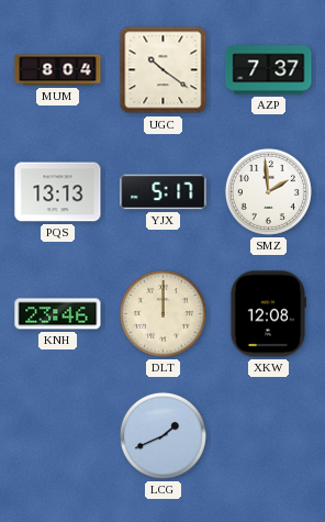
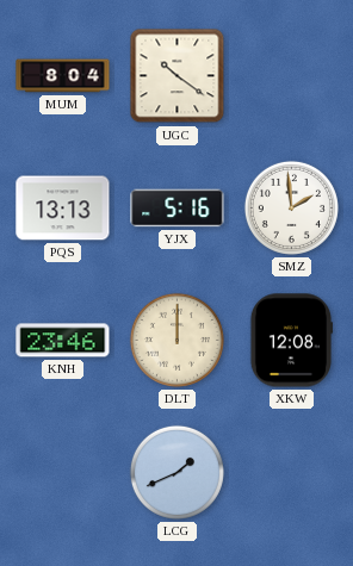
AZP: 7:37 -> none (269, 70)
YJX: 5:17 -> 5:16 (178, 209)
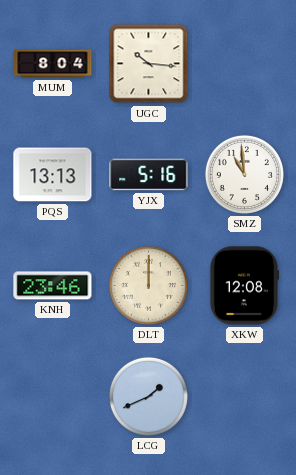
UGC: 10:21 -> 10:16 (149, 64)
SMZ: 1:59 -> 10:59 (244, 174)
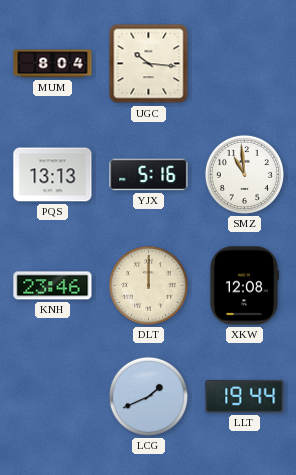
LLT: none -> 19:44 (245, 396)
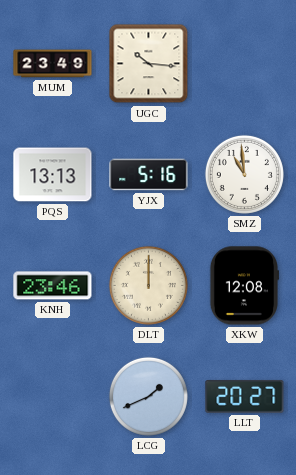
MUM: 8:04 -> 23:49 (53, 64)
LLT: 19:44 -> 20:27 (245, 396)
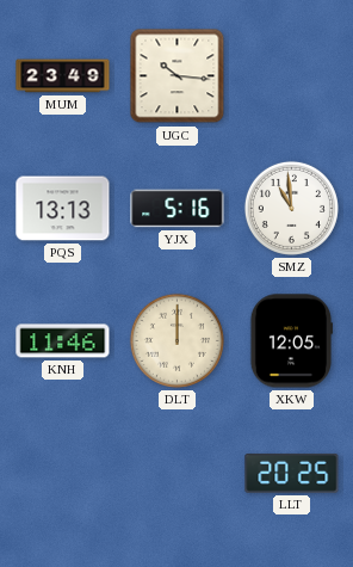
KNH: 23:46 -> 11:46 (63, 341)
XKW: 12:08 -> 12:05 (290, 341)
LCG: 1:41 -> none (148, 396)
LLT: 20:27 -> 20:25 (292, 473)
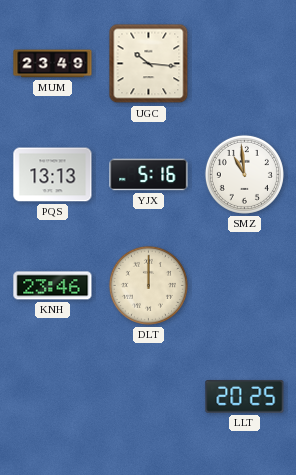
KNH: 11:46 -> 23:46 (53, 286)
XKW: 12:05 -> none (290, 341)
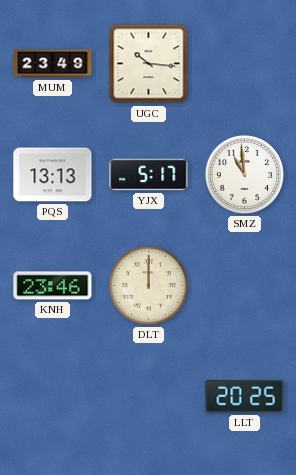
YJX: 5:16 -> 5:17 (149, 175)
